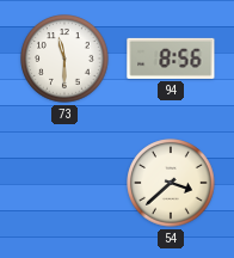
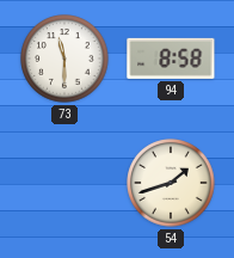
94: 8:56 -> 8:58 (171, 59)
54: 3:38 -> 1:42 (171, 183)
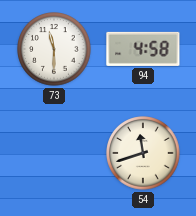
94: 8:58 -> 4:58 (143, 49)
54: 1:42 -> 11:42 (143, 153)
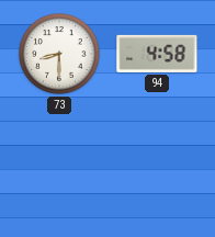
73: 11:30 -> 8:30 (59, 54)
54: 11:42 -> none (143, 153)
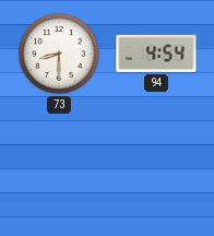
94: 4:58 -> 4:54 (156, 54)
